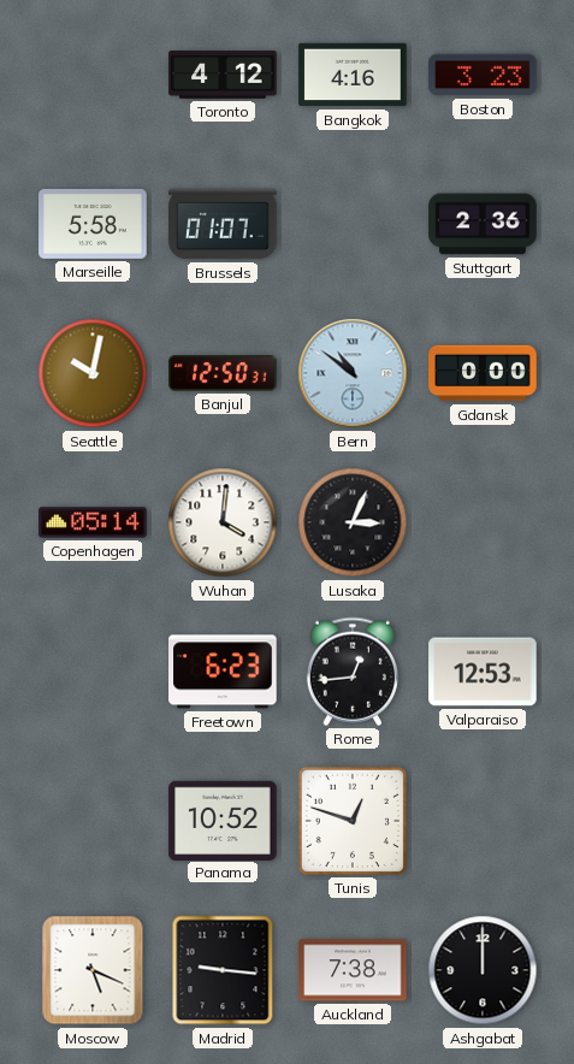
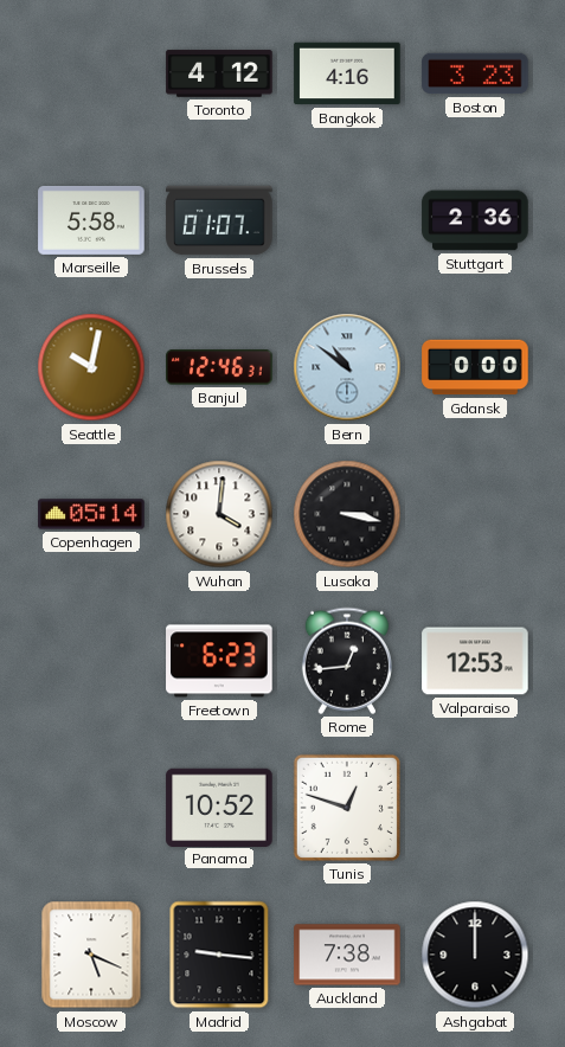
Banjul: 12:50 -> 12:46 (219, 367)
Lusaka: 3:04 -> 3:17 (347, 514)
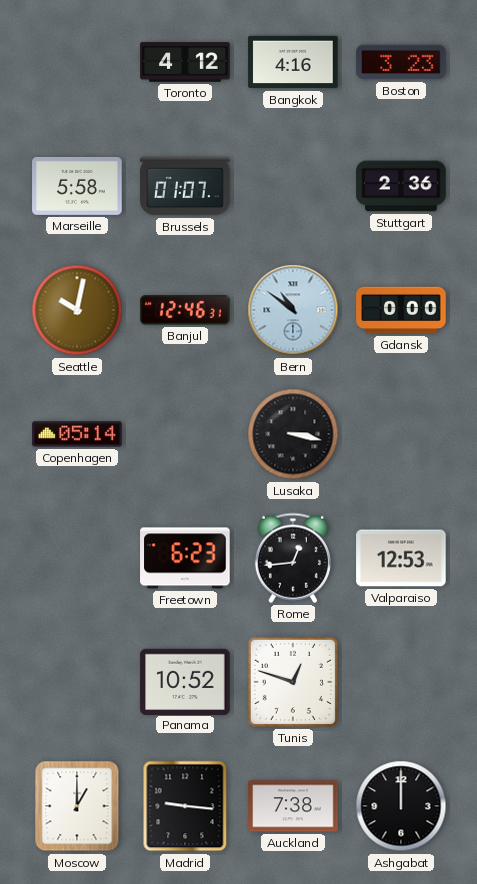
Wuhan: 4:01 -> none (219, 514)
Moscow: 5:19 -> 1:00 (77, 806)
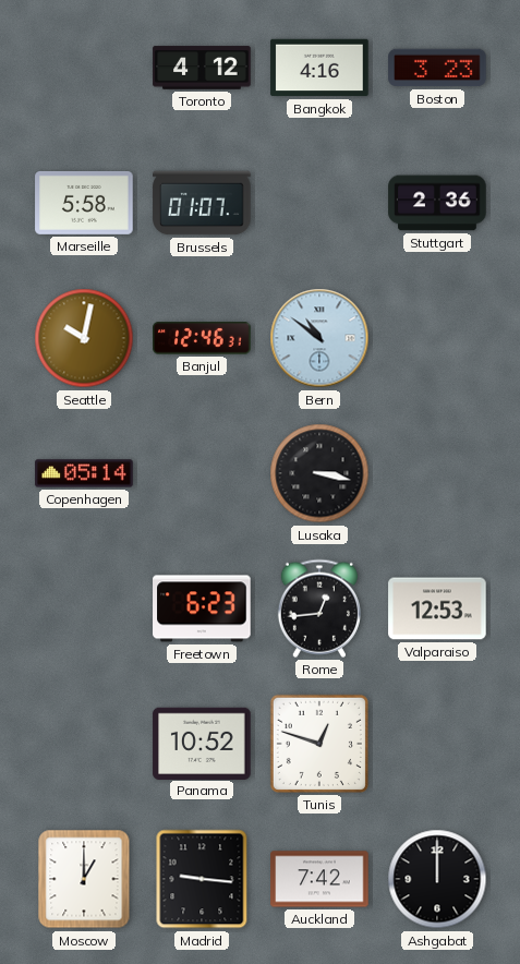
Gdansk: 0:00 -> none (401, 310)
Auckland: 7:38 -> 7:42 (319, 879)
